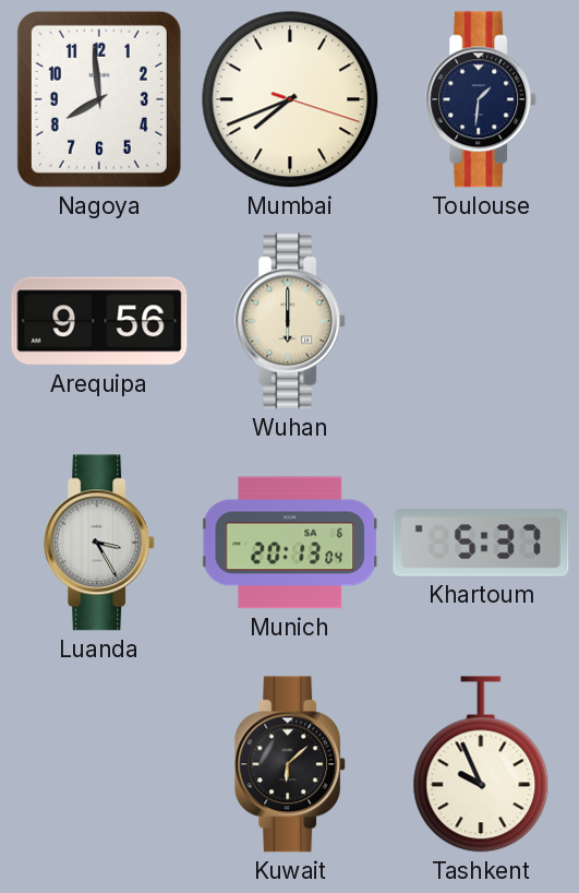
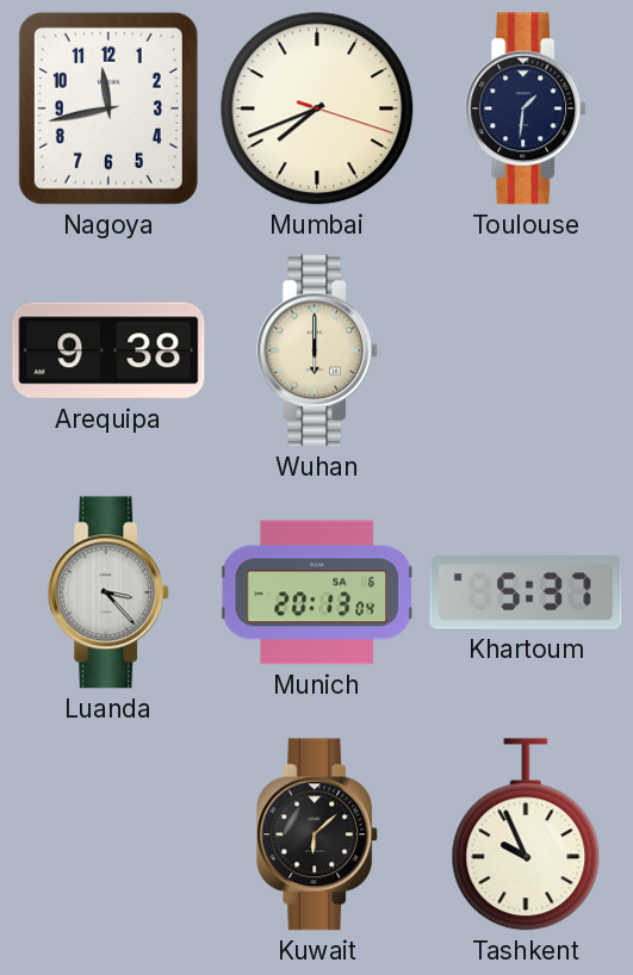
Nagoya: 7:59 -> 11:43 (108, 108)
Arequipa: 9:56 -> 9:38 (108, 350)
Luanda: 3:25 -> 3:23 (110, 592)
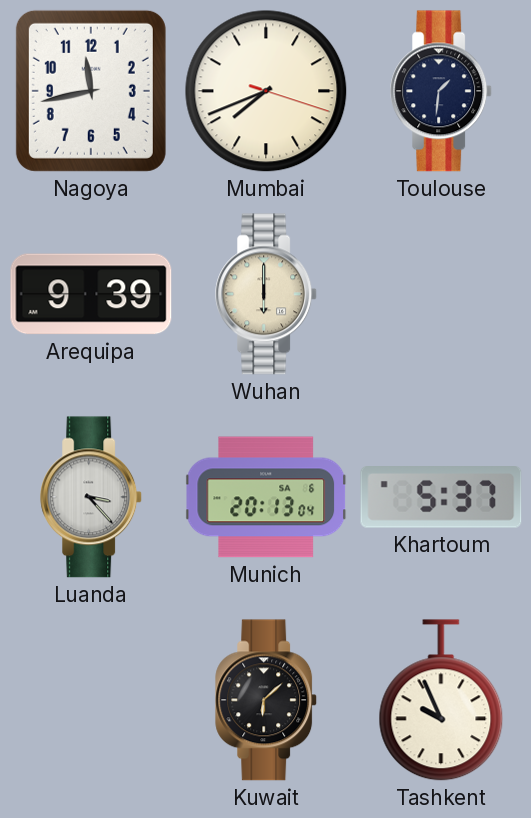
Arequipa: 9:38 -> 9:39 (91, 294)
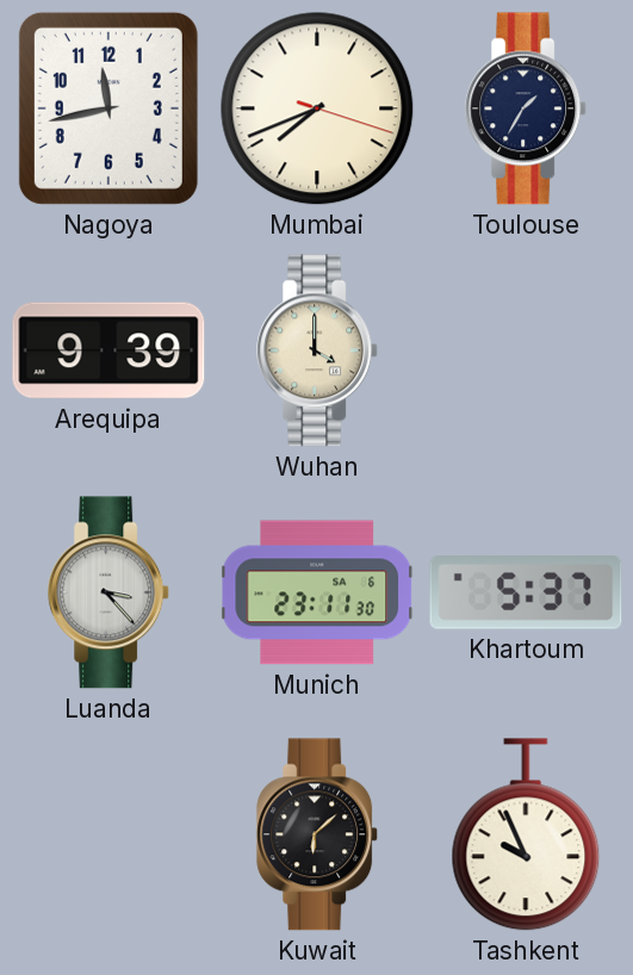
Toulouse: 1:31 -> 1:35 (527, 108)
Wuhan: 6:00 -> 4:00 (318, 350)
Munich: 20:13 -> 23:11 (318, 592)
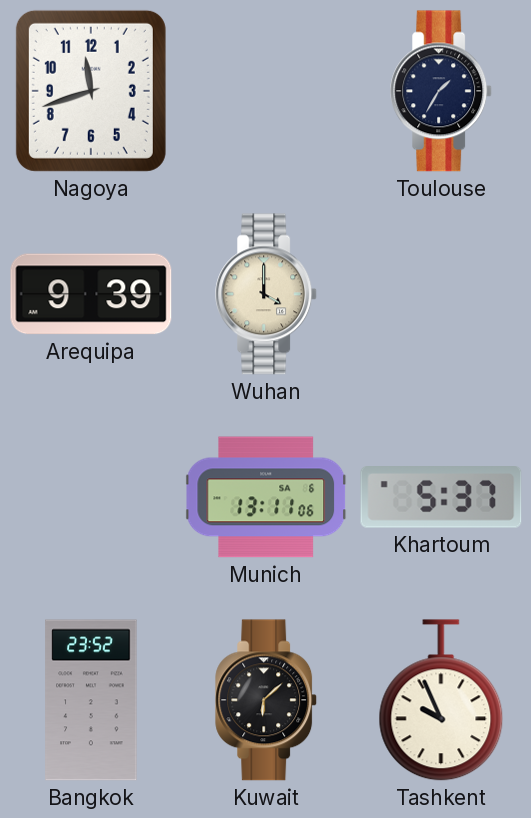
Nagoya: 11:43 -> 11:42 (91, 91)
Mumbai: 7:41 -> none (317, 108)
Luanda: 3:23 -> none (110, 592)
Munich: 23:11 -> 13:11 (267, 497)
Bangkok: none -> 23:52 (91, 700)
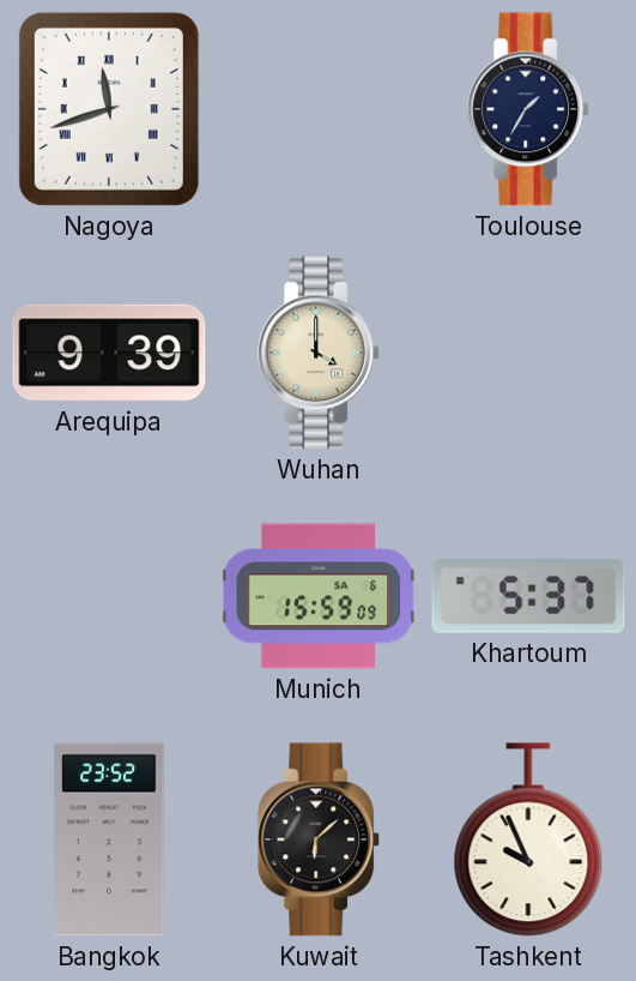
Nagoya numerals: Arabic -> Roman (109, 109)
Munich: 13:11 -> 15:59 (320, 596)
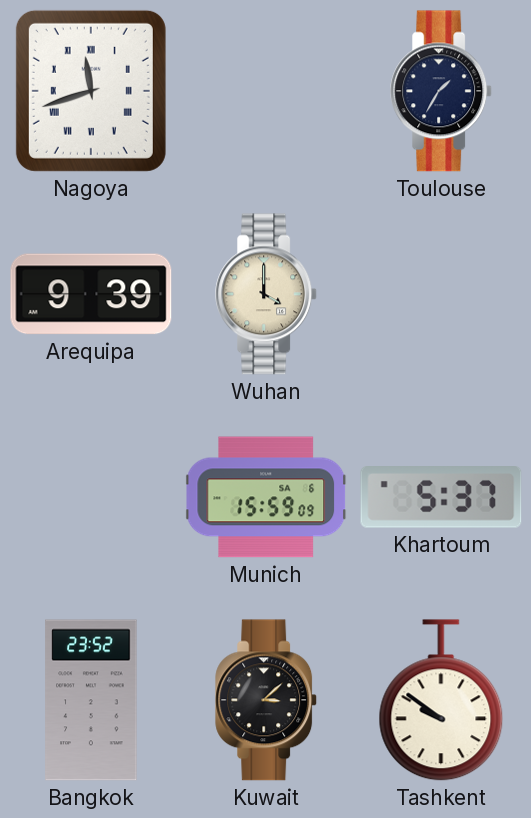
Kuwait: 6:08 -> 3:08 (267, 700)
Tashkent: 9:56 -> 9:51 (441, 700)
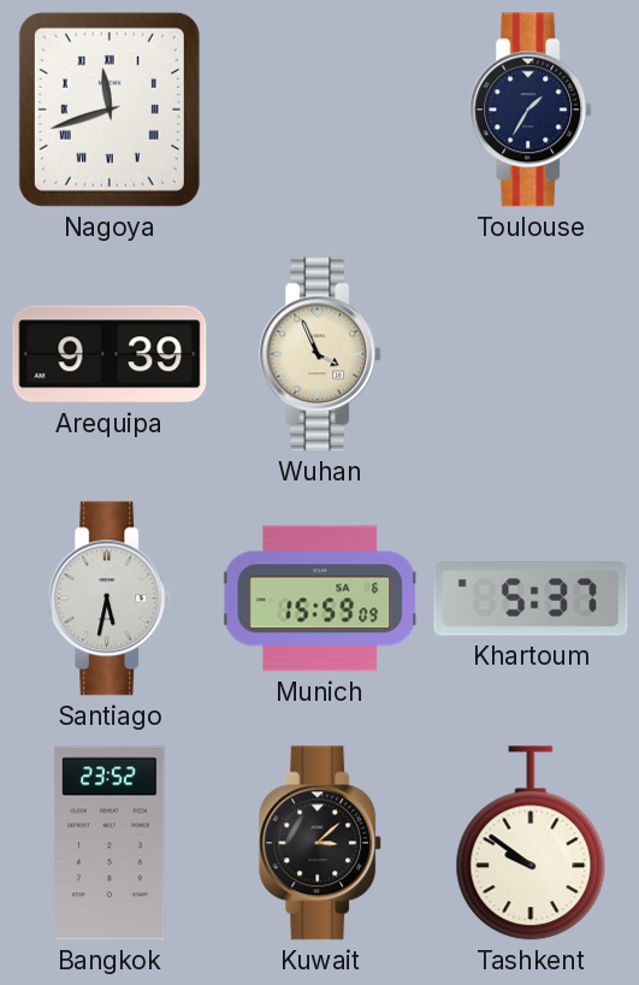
Wuhan: 4:00 -> 3:56 (321, 354)
Santiago: none -> 5:32 (111, 598)
